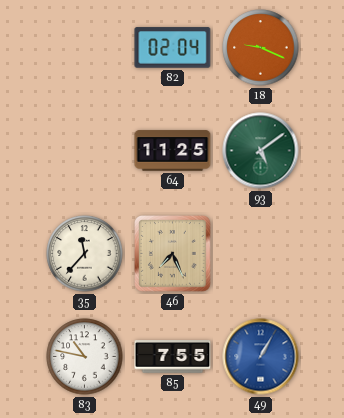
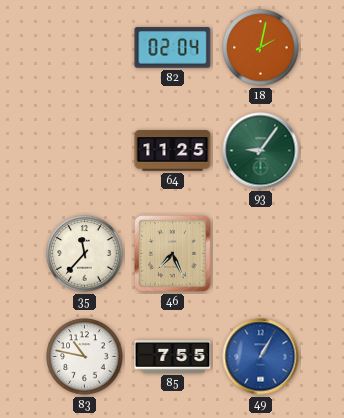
18: 9:19 -> 2:02 (261, 48)
93: 5:09 -> 9:06 (261, 151)
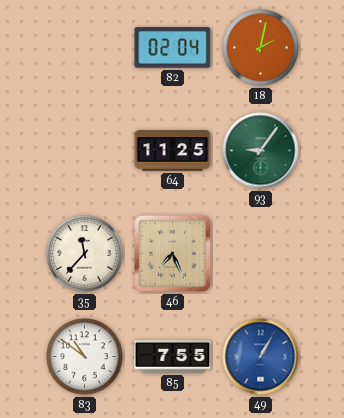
83: 10:47 -> 10:51 (85, 357)
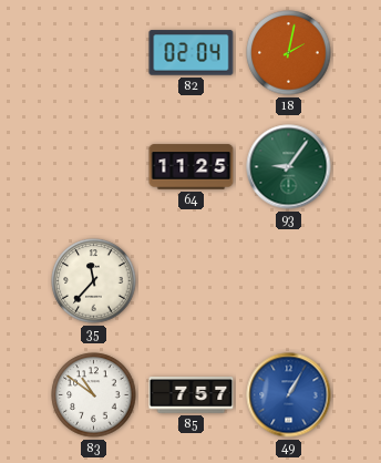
46: 7:26 -> none (173, 254)
85: 7:55 -> 7:57 (192, 395)
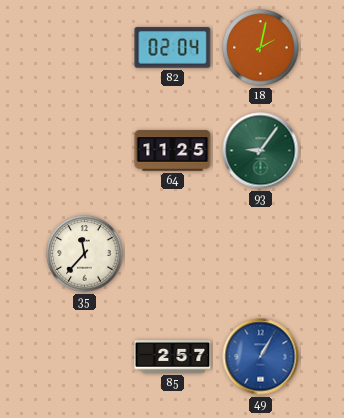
83: 10:51 -> none (94, 395)
85: 7:57 -> 2:57 (173, 357)
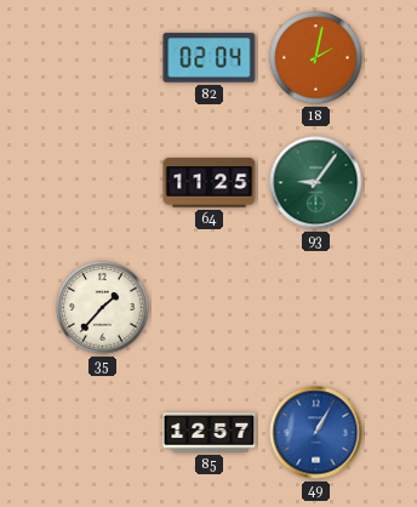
35: 11:37 -> 1:37 (103, 308)
85: 2:57 -> 12:57 (210, 433)
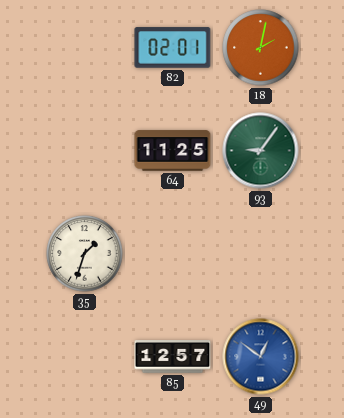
82: 02:04 -> 02:01 (173, 48)
35: 1:37 -> 1:33 (85, 254)
49: 1:05 -> 12:51 (261, 357)
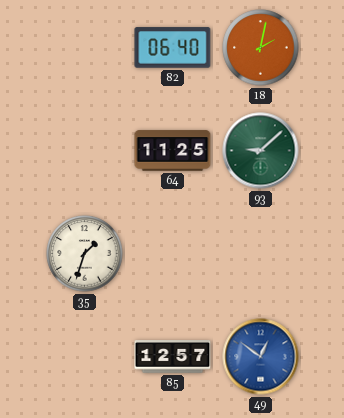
82: 02:01 -> 06:40 (173, 48)
93: 9:06 -> 9:08 (261, 151)
